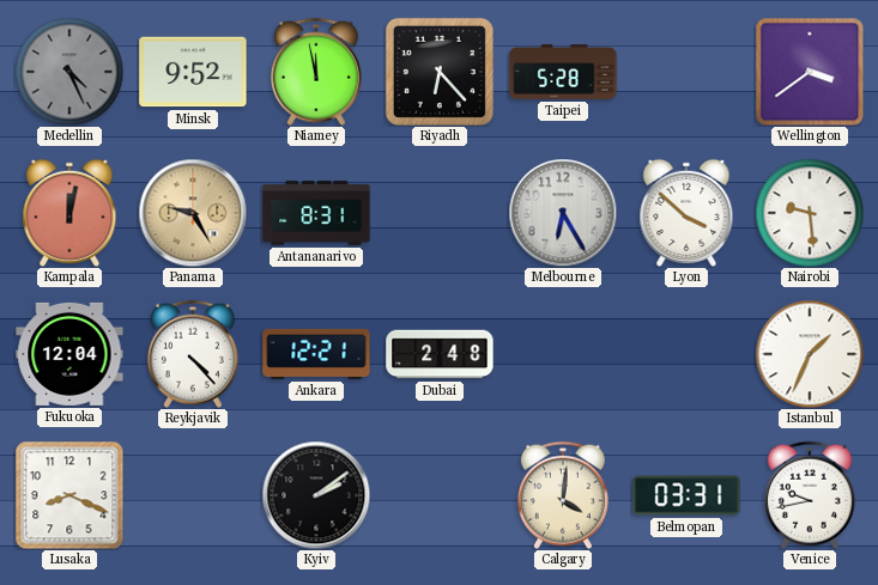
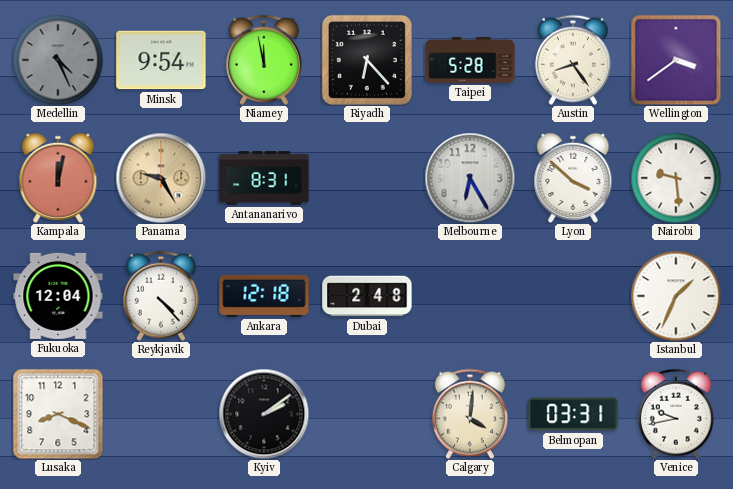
Minsk: 9:52 -> 9:54 (161, 60)
Austin: none -> 8:24 (573, 60)
Ankara: 12:21 -> 12:18 (264, 296)
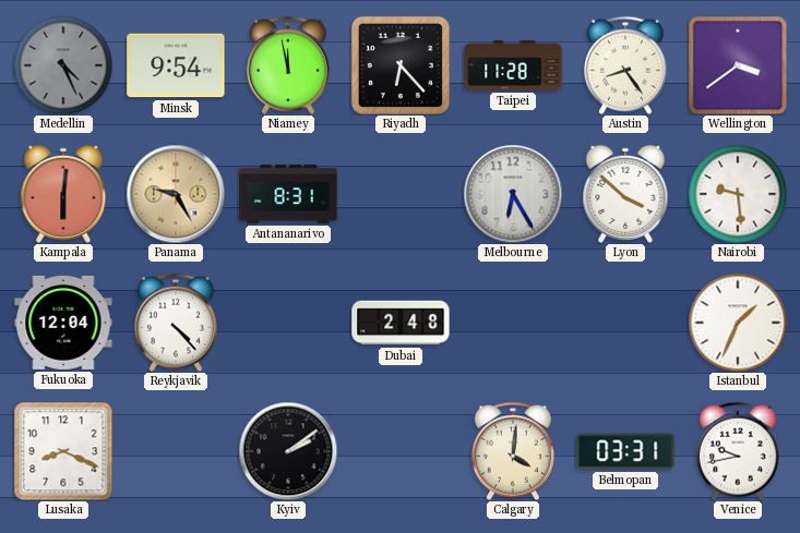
Taipei: 5:28 -> 11:28 (513, 65)
Kampala: 12:02 -> 6:01 (63, 194)
Ankara: 12:18 -> none (264, 296)
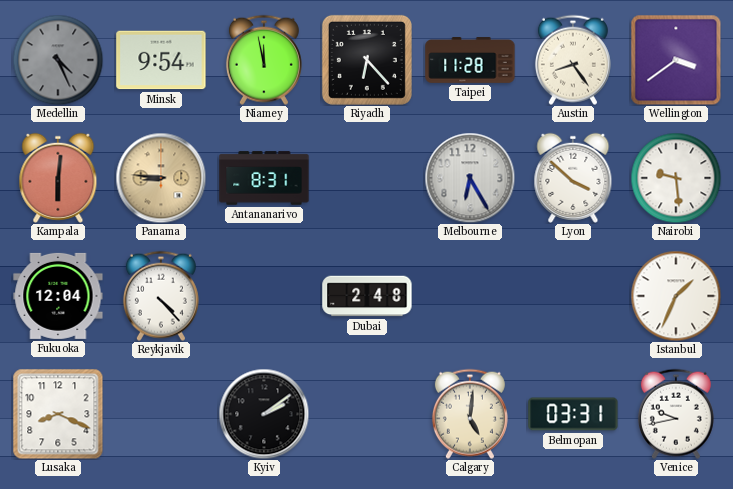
Panama: 9:25 -> 8:46 (161, 178)
Calgary: 4:01 -> 5:01 (470, 414)
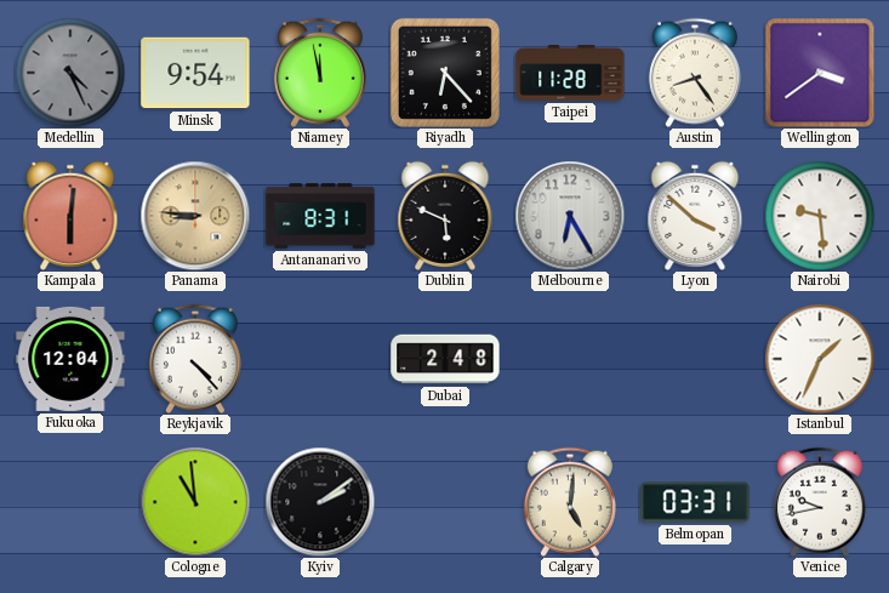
Dublin: none -> 5:49 (445, 216)
Lusaka: 8:19 -> none (58, 414)
Cologne: none -> 10:59 (195, 502)
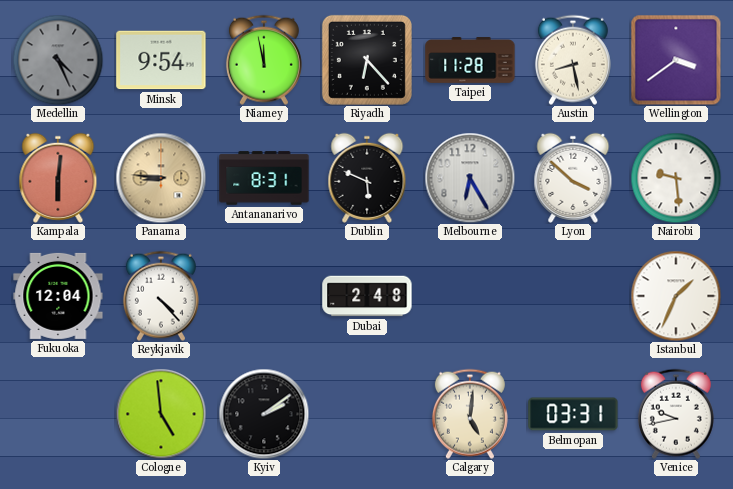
Austin: 8:24 -> 8:28 (573, 60)
Cologne: 10:59 -> 4:59 (161, 414)
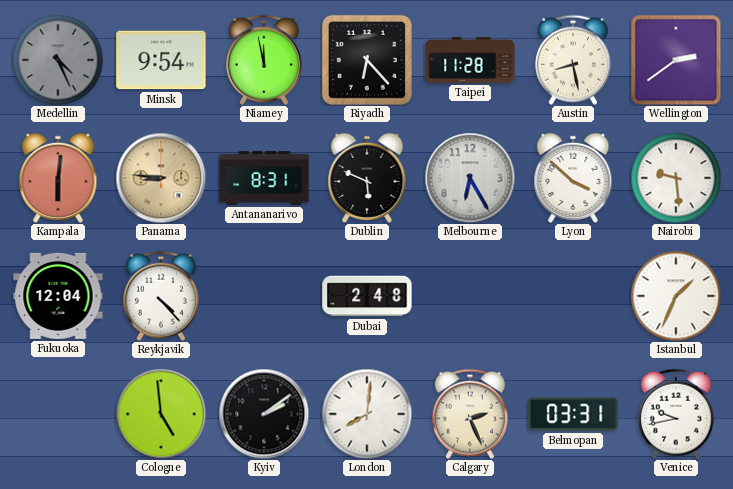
Wellington: 3:39 -> 2:39 (676, 60)
London: none -> 8:01 (367, 414)
Calgary: 5:01 -> 2:26 (470, 414)
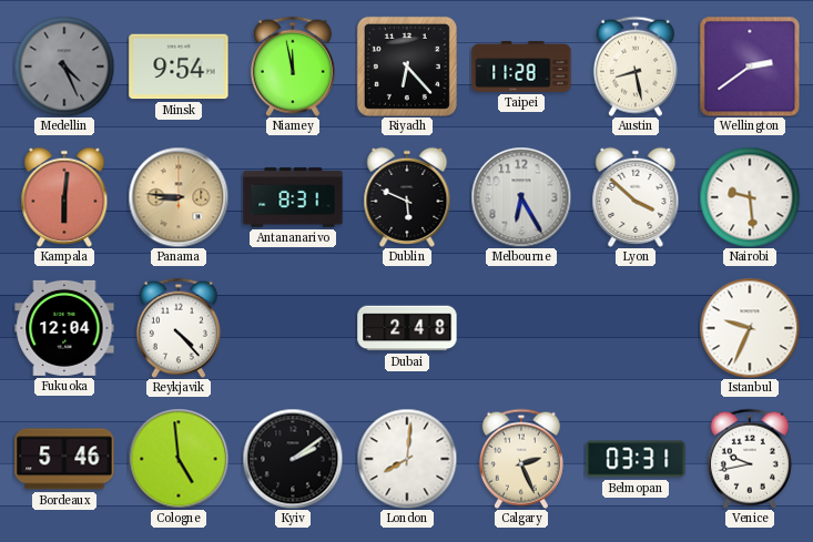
Istanbul: 1:34 -> 9:34 (750, 328)
Bordeaux: none -> 5:46 (64, 459)
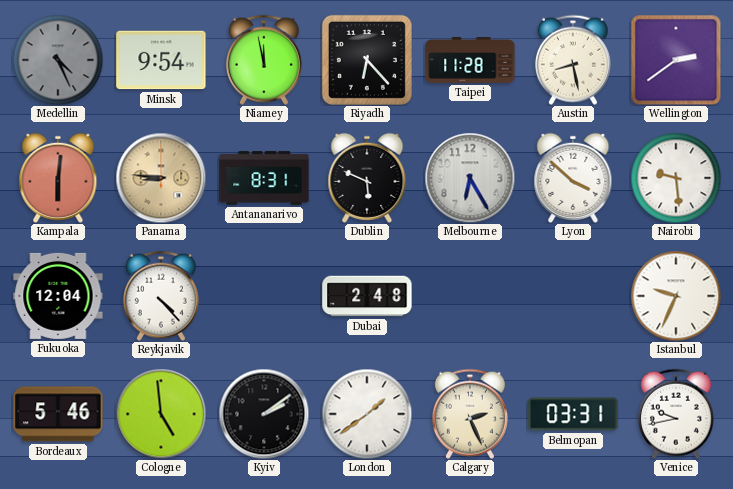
London: 8:01 -> 1:39 (367, 414)
